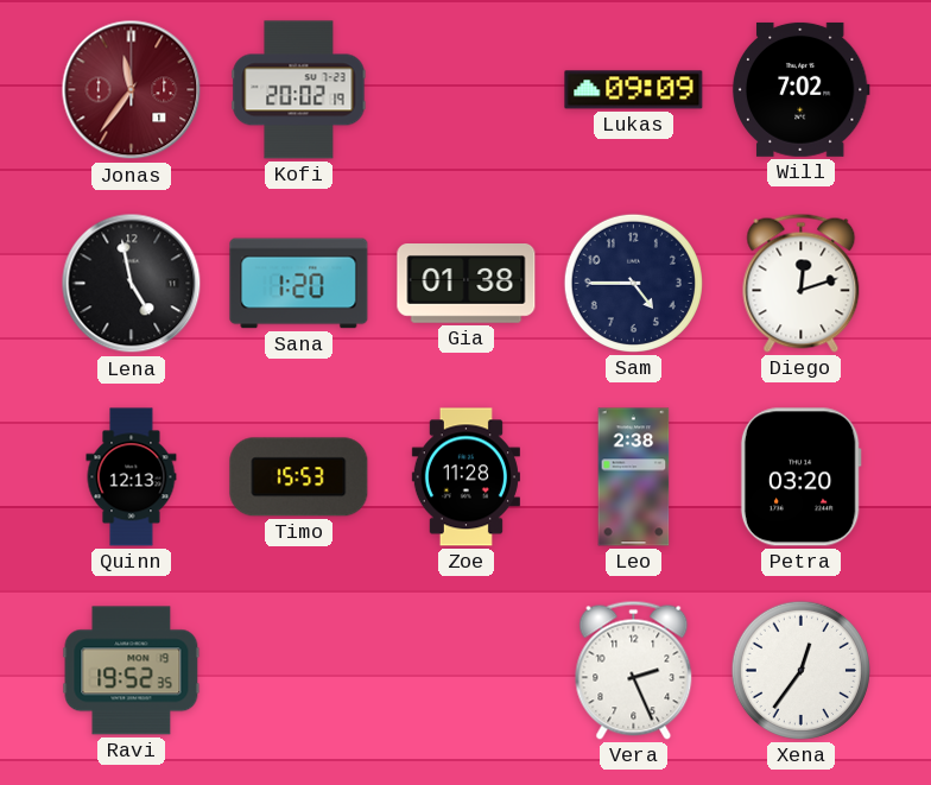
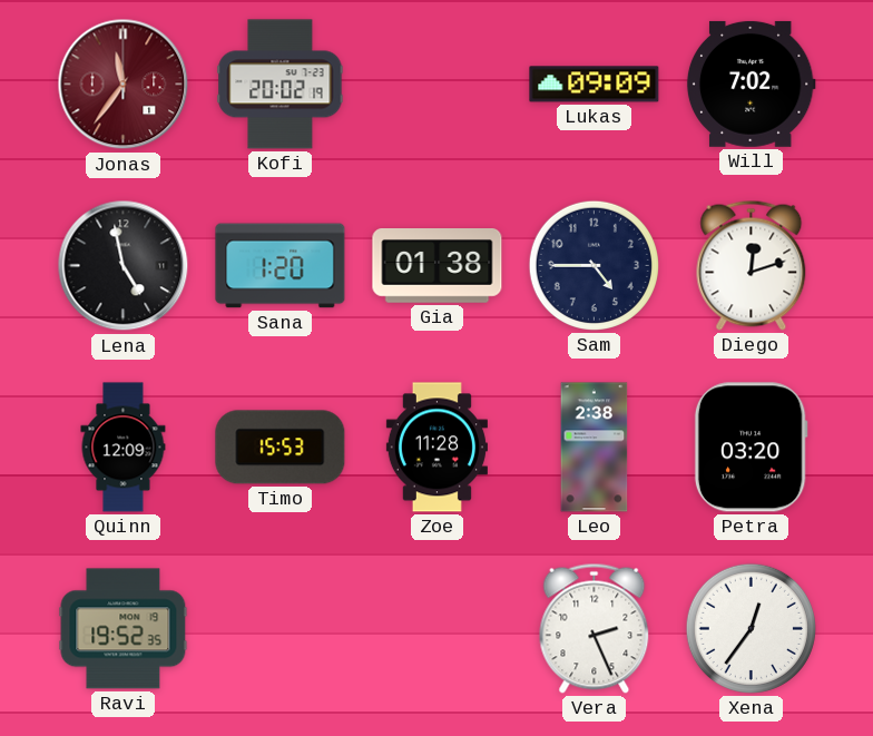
Quinn: 12:13 -> 12:09 (124, 448)
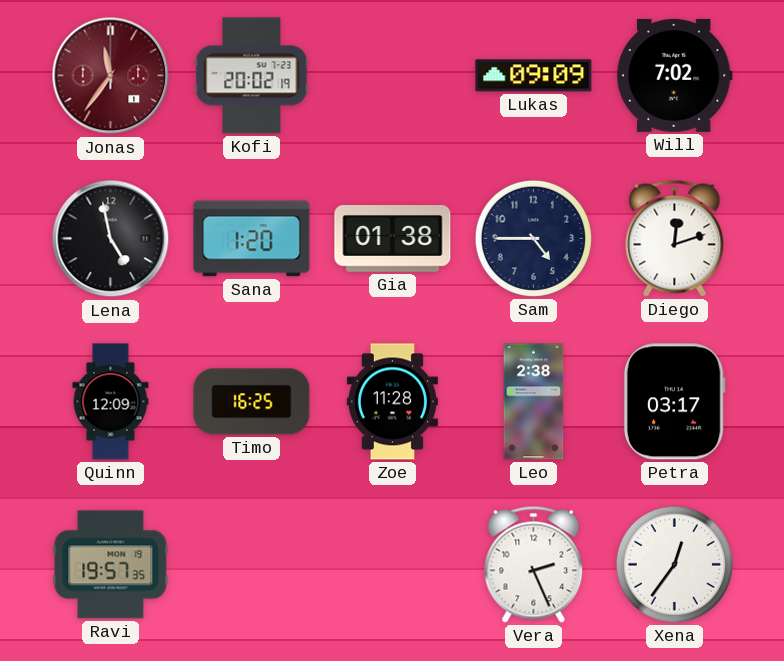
Timo: 15:53 -> 16:25 (252, 402)
Petra: 03:20 -> 03:17 (674, 402)
Ravi: 19:52 -> 19:57 (111, 565)
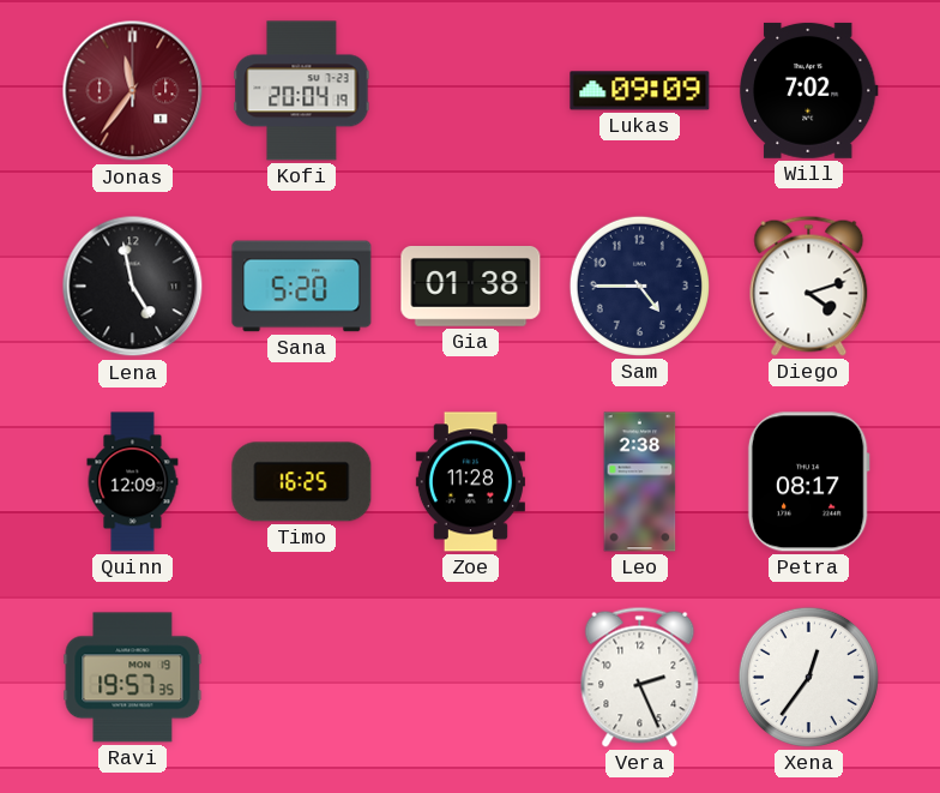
Kofi: 20:02 -> 20:04 (302, 91)
Sana: 1:20 -> 5:20 (302, 287)
Diego: 12:12 -> 4:12 (809, 286)
Petra: 03:17 -> 08:17 (808, 482)
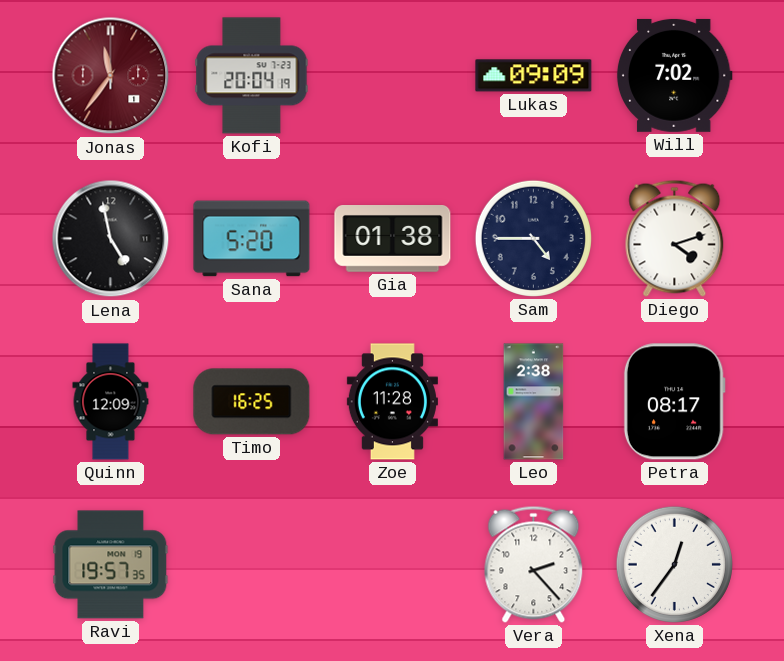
Vera: 2:26 -> 2:23 (534, 564)
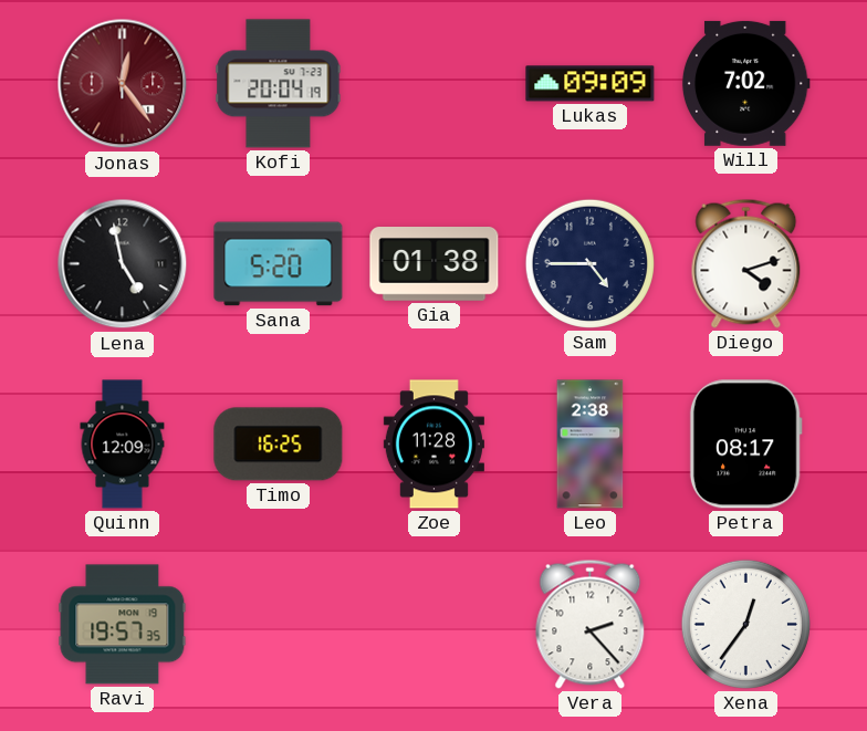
Jonas: 11:36 -> 12:24 (123, 84)
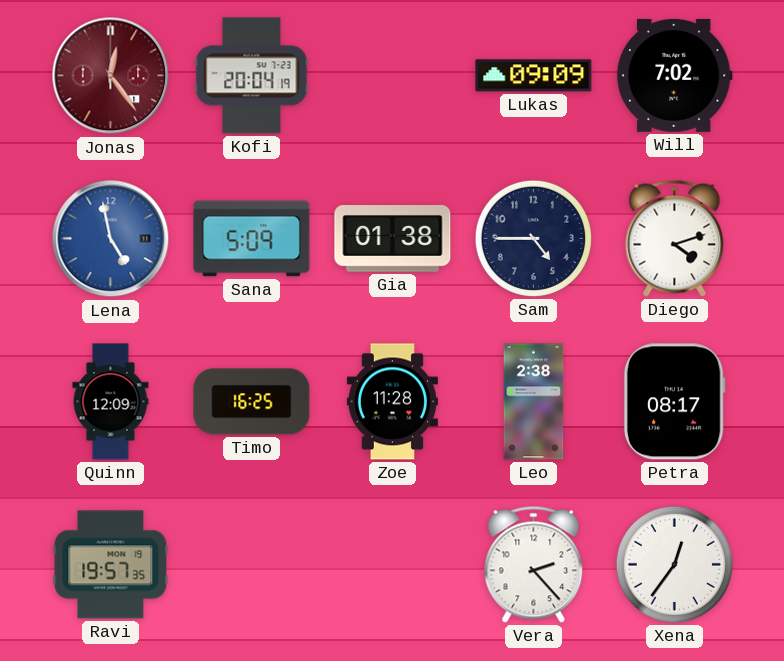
Lena dial: black -> blue (111, 239)
Sana: 5:20 -> 5:09 (252, 239)
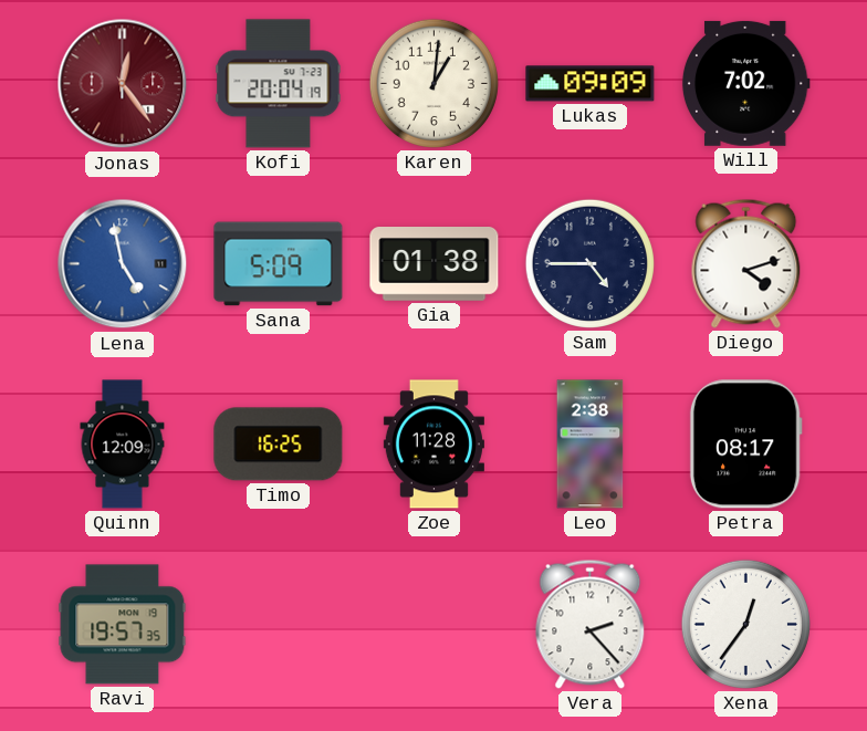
Karen: none -> 1:01 (433, 83)
